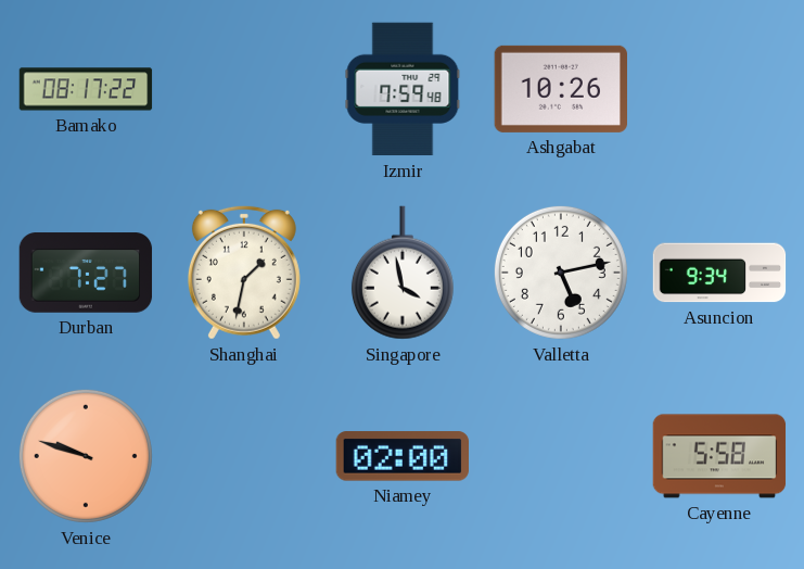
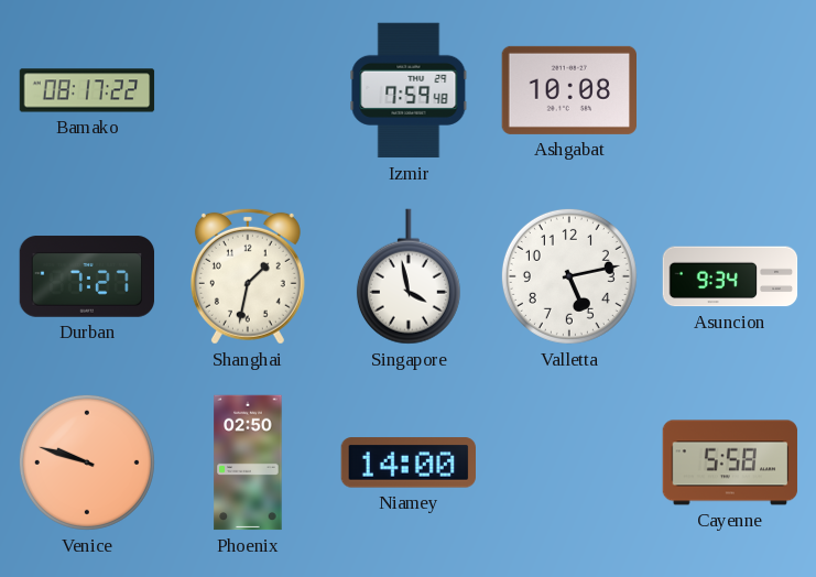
Ashgabat: 10:26 -> 10:08 (568, 90)
Phoenix: none -> 02:50 (248, 462)
Niamey: 02:00 -> 14:00 (407, 462)
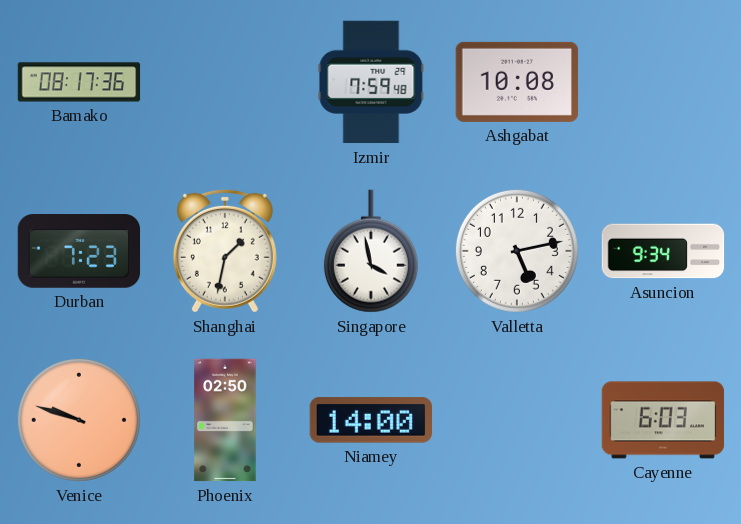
Bamako: 08:17:22 -> 08:17:36 (79, 82)
Durban: 7:27 -> 7:23 (79, 251)
Cayenne: 5:58 -> 6:03 (663, 420)
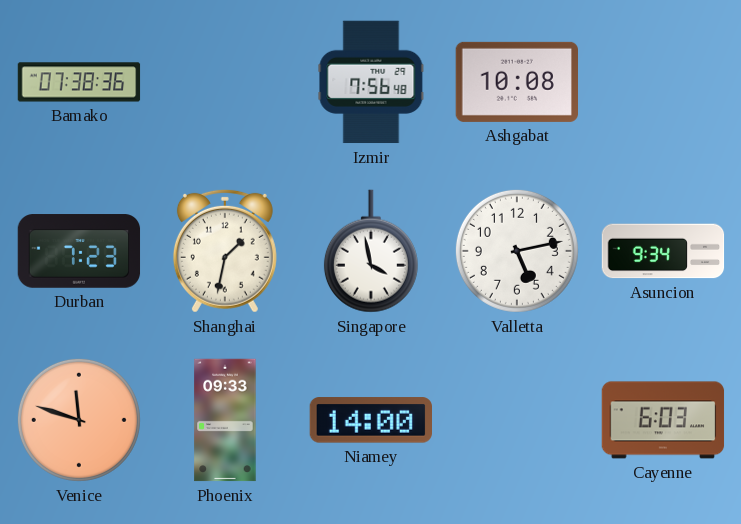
Bamako: 08:17 -> 07:38 (79, 82)
Izmir: 7:59 -> 7:56 (371, 82)
Venice: 9:48 -> 11:48 (79, 420)
Phoenix: 02:50 -> 09:33 (225, 420)
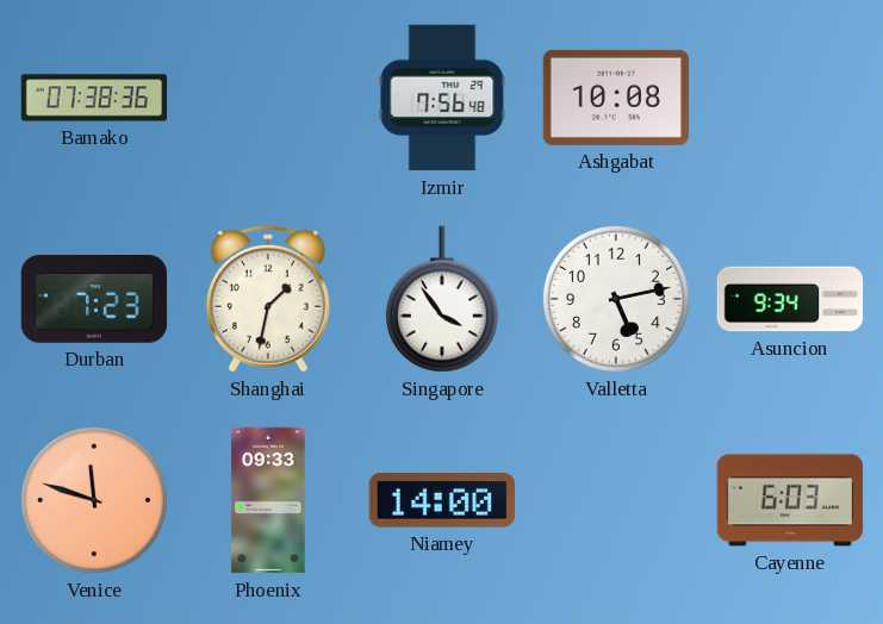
Singapore: 3:58 -> 3:54 (442, 299)
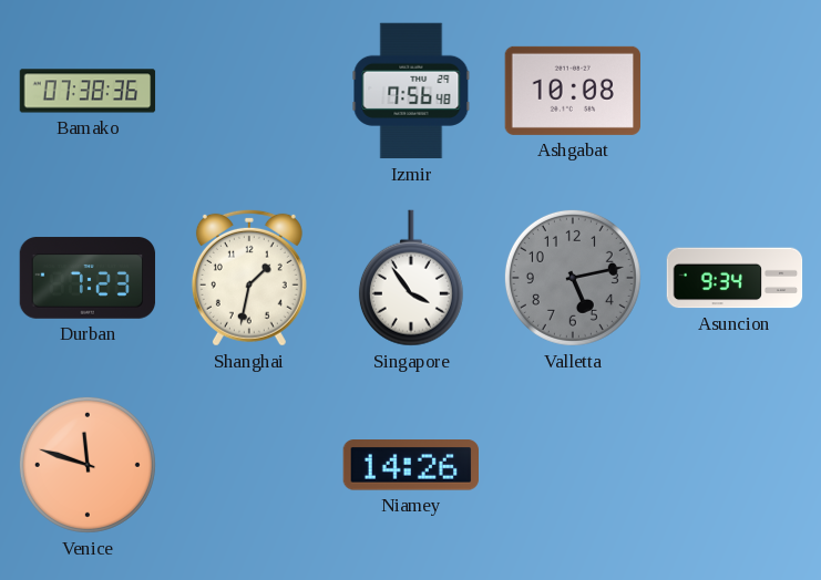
Valletta dial: white -> grey (573, 278)
Phoenix: 09:33 -> none (268, 500)
Niamey: 14:00 -> 14:26 (410, 465)
Cayenne: 6:03 -> none (790, 500)
